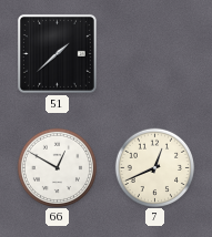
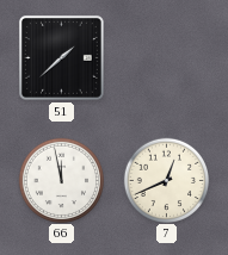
66: 12:50 -> 11:58 (61, 180)
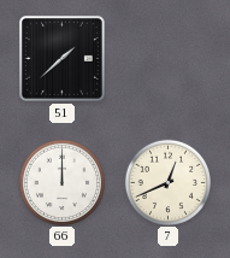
66: 11:58 -> 12:00 (61, 182)
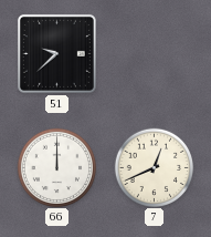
51: 1:38 -> 9:38 (56, 53)
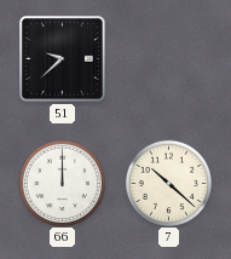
7: 12:41 -> 10:22 (168, 183)
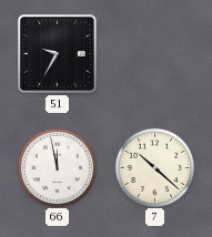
51: 9:38 -> 9:35 (57, 53)
66: 12:00 -> 11:58 (57, 167)
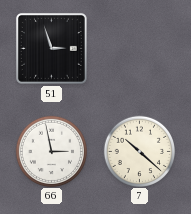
51: 9:35 -> 2:57 (51, 48)
66: 11:58 -> 2:58 (51, 151)
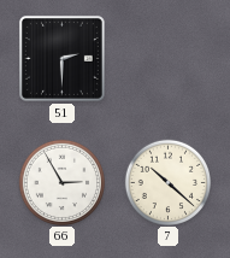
51: 2:57 -> 2:30 (61, 58)
66: 2:58 -> 2:55 (61, 182)
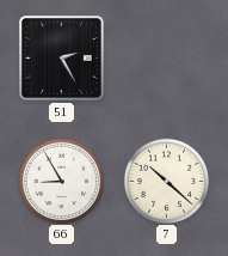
51: 2:30 -> 2:25 (61, 57)
66: 2:55 -> 8:55 (61, 181)
